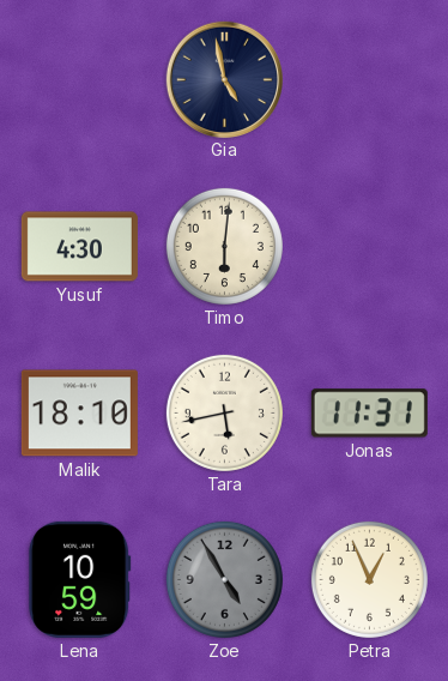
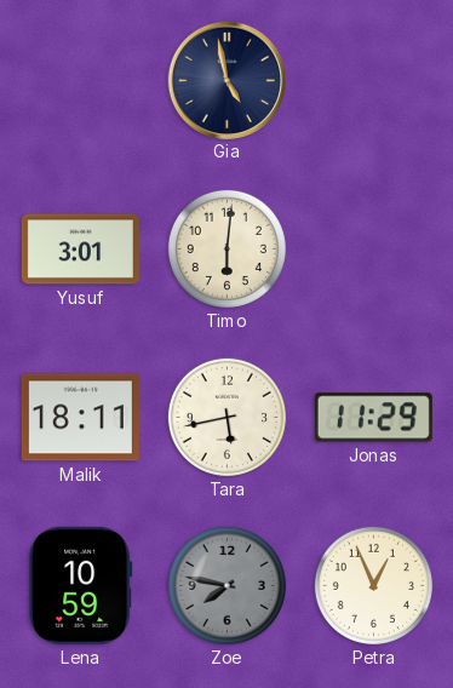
Yusuf: 4:30 -> 3:01 (80, 250)
Malik: 18:10 -> 18:11 (80, 418)
Jonas: 11:31 -> 11:29 (373, 418)
Zoe: 4:55 -> 7:47 (226, 585)
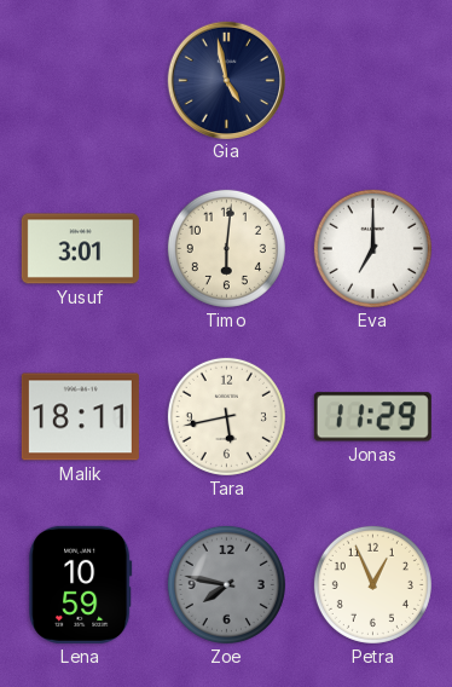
Eva: none -> 7:00 (372, 248)
